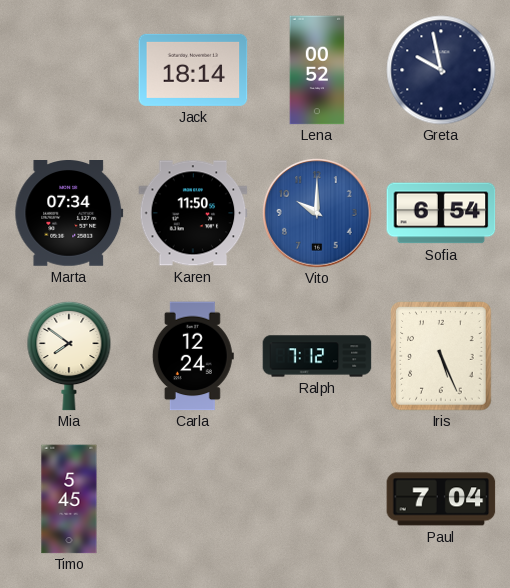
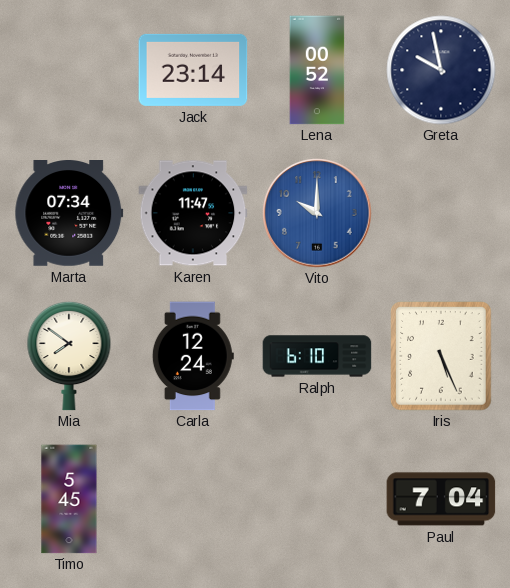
Jack: 18:14 -> 23:14 (193, 70)
Karen: 11:50 -> 11:47 (193, 213)
Sofia: 6:54 -> none (441, 213)
Ralph: 7:12 -> 6:10 (317, 356)
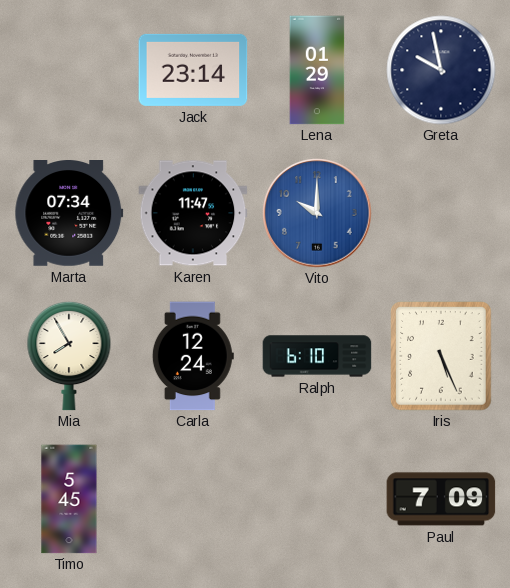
Lena: 00:52 -> 01:29 (317, 70)
Mia: 7:51 -> 7:55 (69, 356)
Paul: 7:04 -> 7:09 (441, 499)
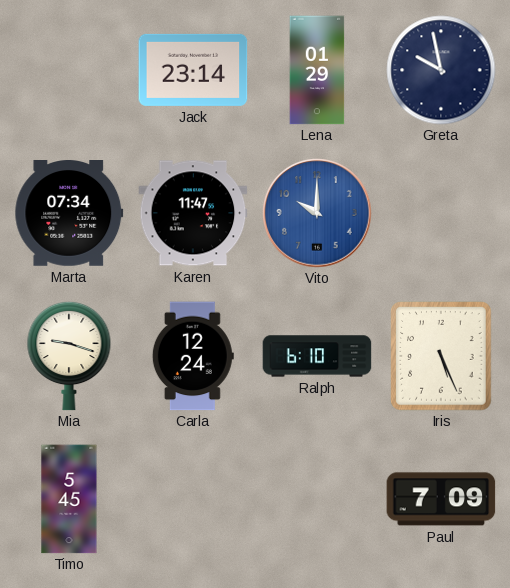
Mia: 7:55 -> 9:18 (69, 356)
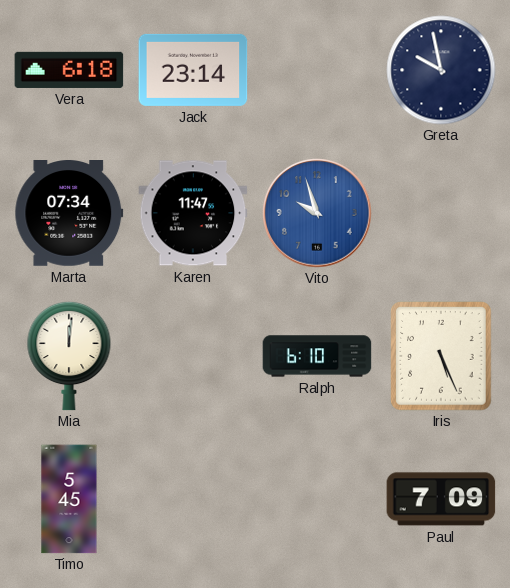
Vera: none -> 6:18 (69, 70)
Lena: 01:29 -> none (317, 70)
Vito: 10:00 -> 9:57 (317, 213)
Mia: 9:18 -> 12:01 (69, 356)
Carla: 12:24 -> none (193, 356)
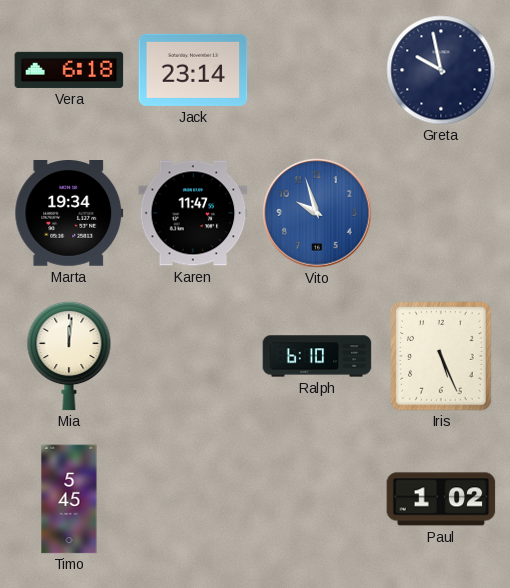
Marta: 07:34 -> 19:34 (69, 214)
Paul: 7:09 -> 1:02 (441, 499)
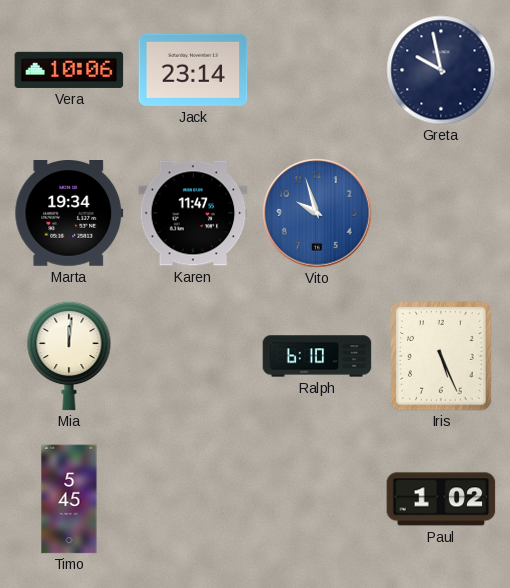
Vera: 6:18 -> 10:06 (69, 70)
